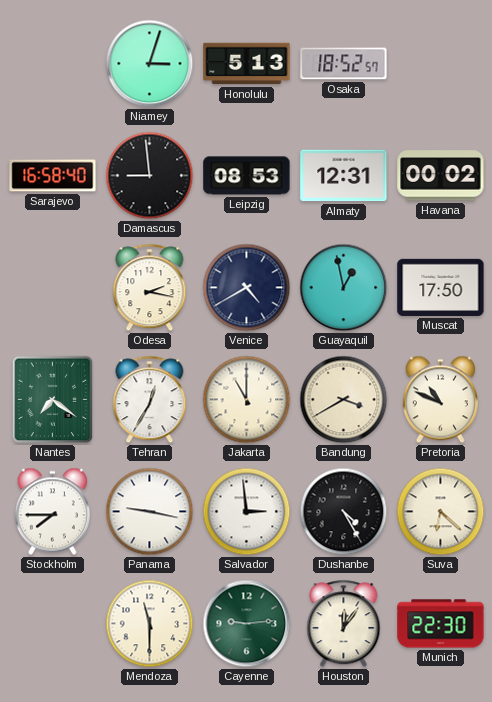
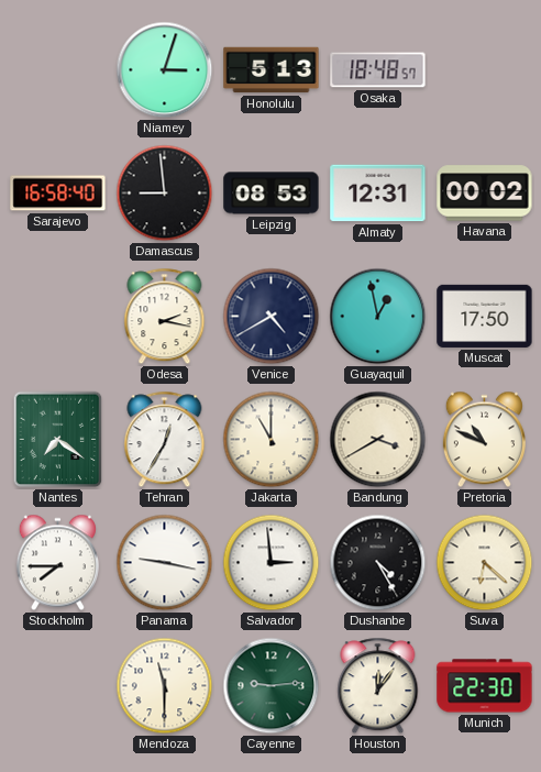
Osaka: 18:52 -> 18:48 (378, 70)
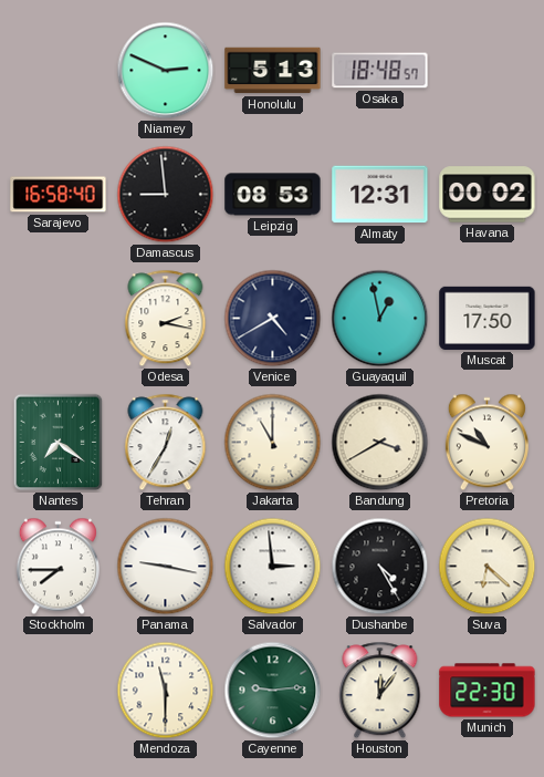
Niamey: 3:03 -> 2:49 (166, 71)
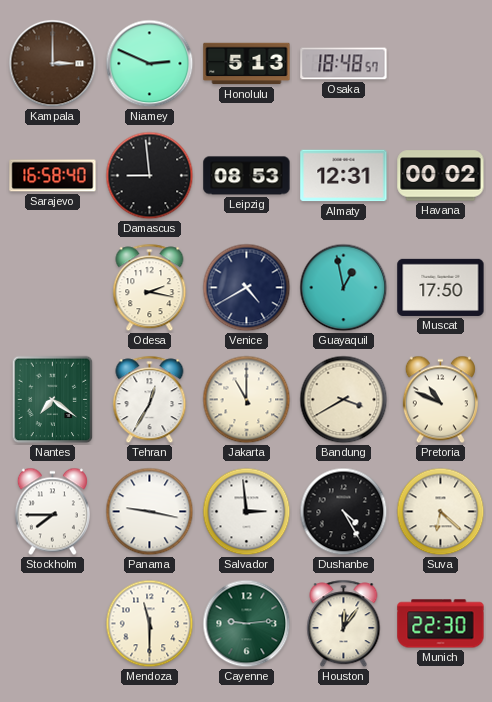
Kampala: none -> 3:00 (53, 64)
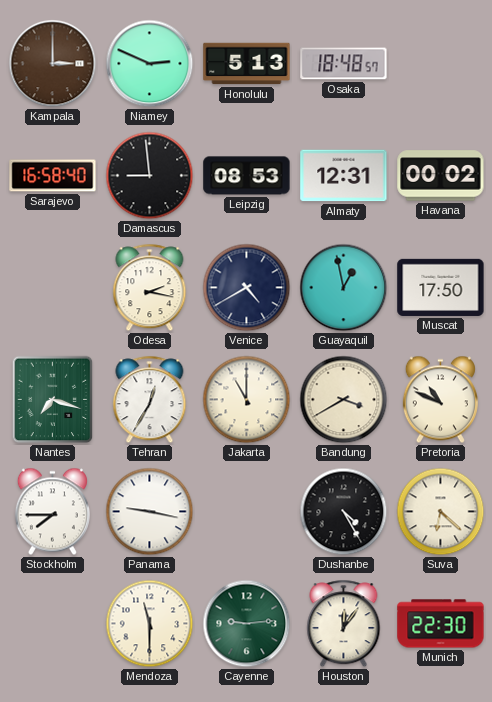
Nantes: 7:21 -> 7:18 (53, 400)
Salvador: 2:59 -> none (247, 512)
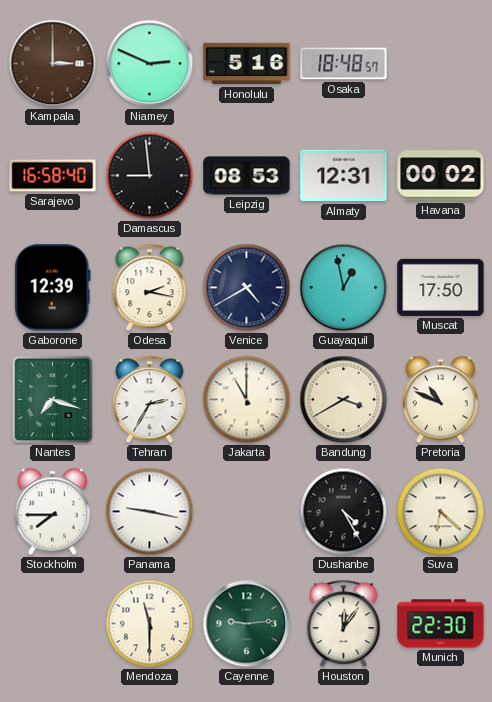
Honolulu: 5:13 -> 5:16 (247, 64)
Gaborone: none -> 12:39 (52, 288)
Tehran: 12:35 -> 2:35 (150, 400)
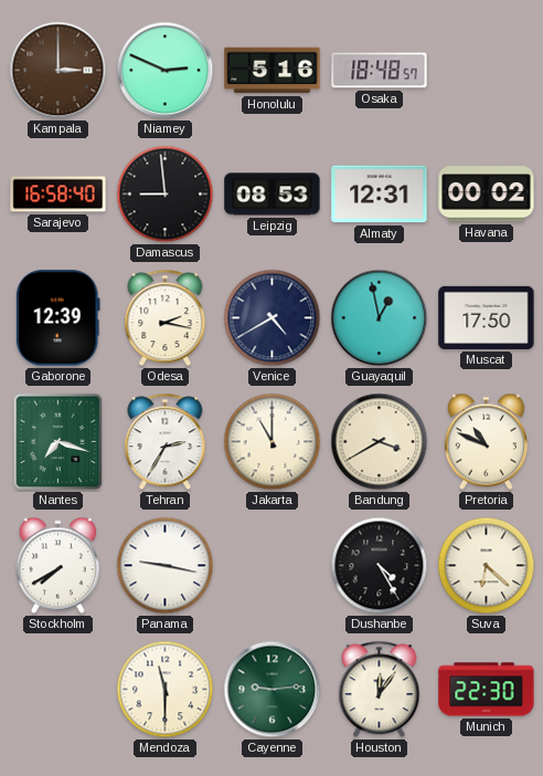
Stockholm: 7:45 -> 7:40 (57, 566)
